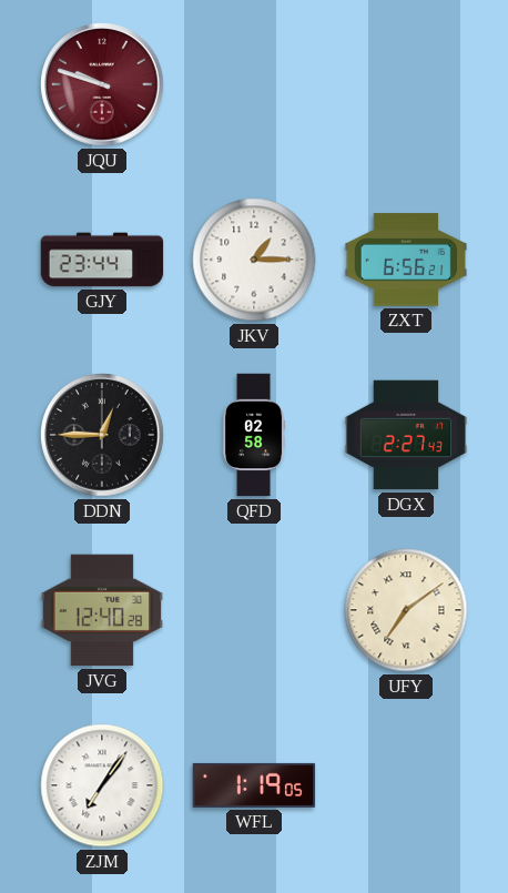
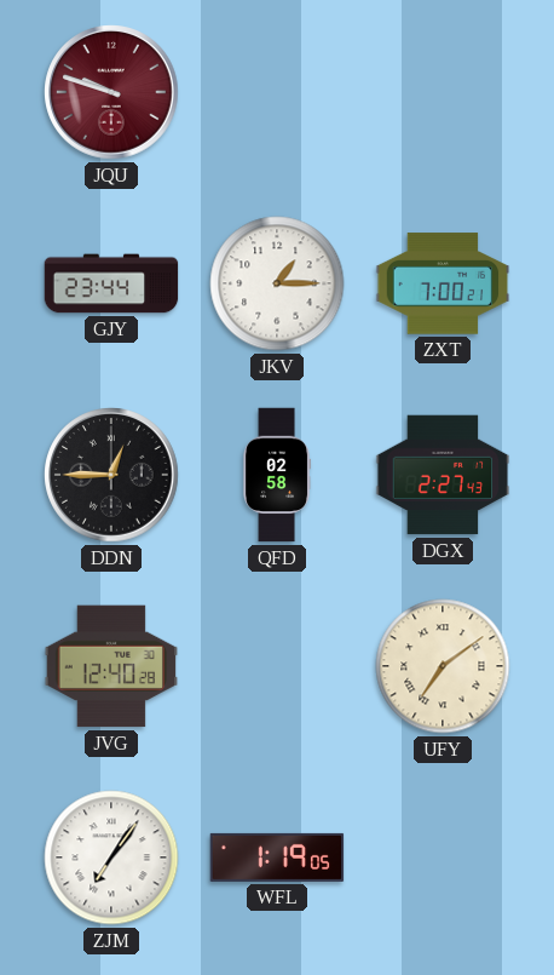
ZXT: 6:56 -> 7:00 (443, 283)
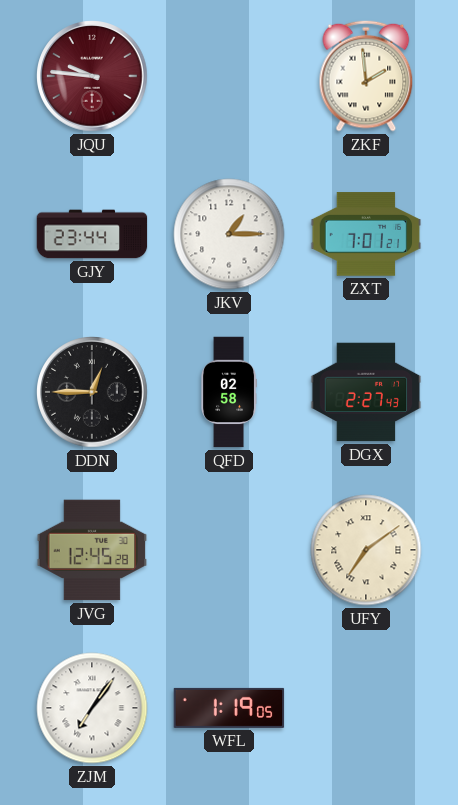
JQU: 9:48 -> 9:46 (92, 76)
ZKF: none -> 1:59 (366, 76)
ZXT: 7:00 -> 7:01 (366, 234)
JVG: 12:40 -> 12:45 (92, 550)
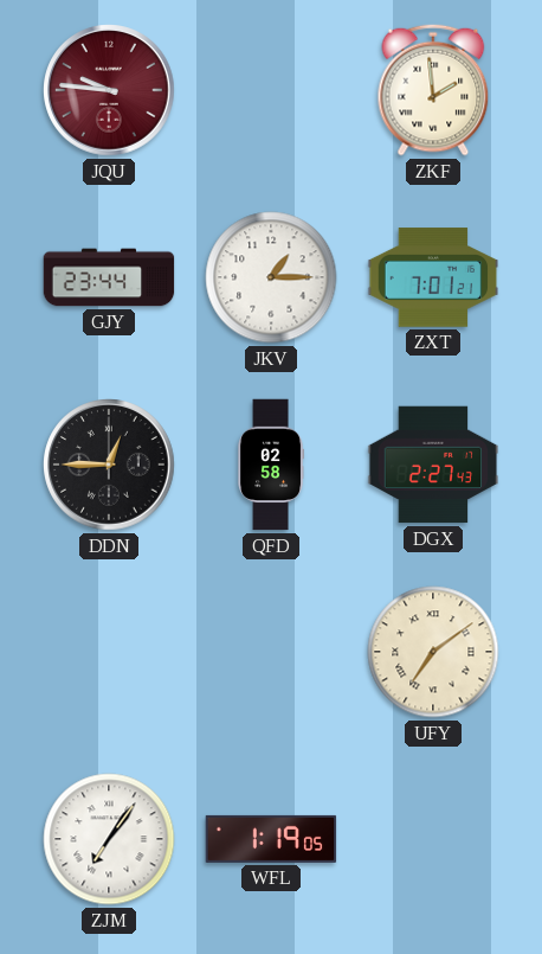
JVG: 12:45 -> none (92, 550)
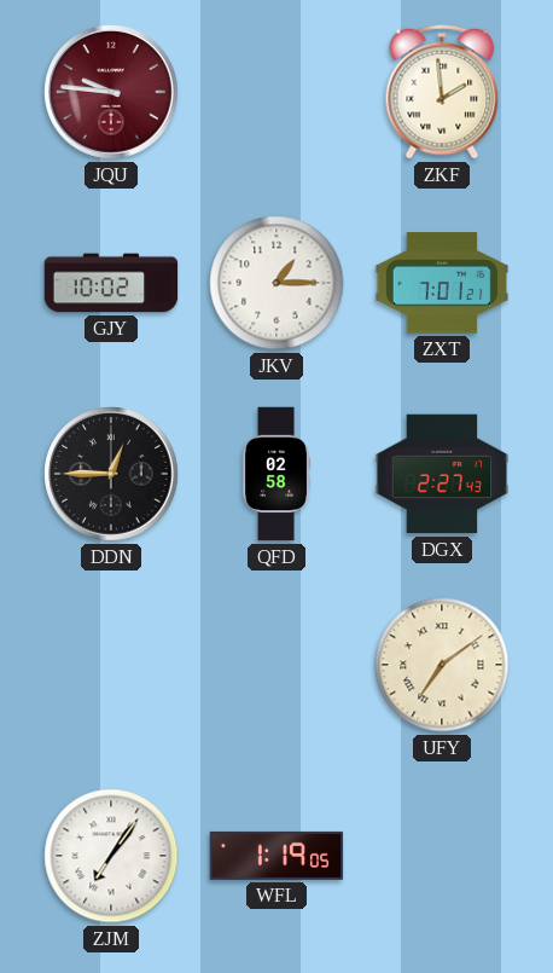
GJY: 23:44 -> 10:02 (111, 283)
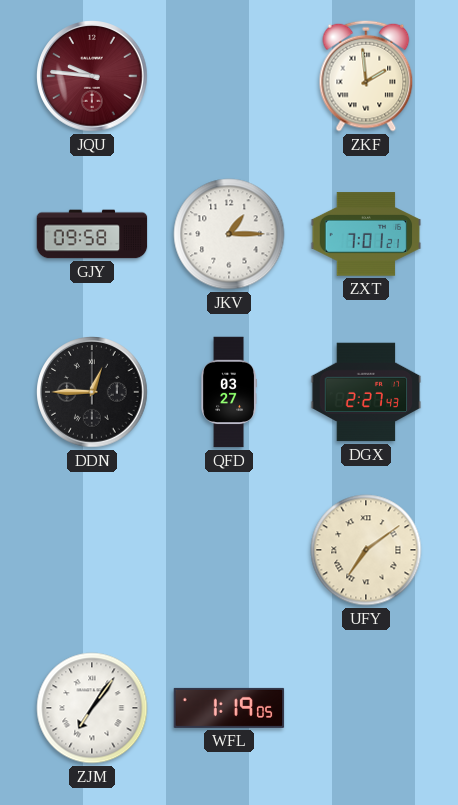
GJY: 10:02 -> 09:58 (92, 234)
QFD: 02:58 -> 03:27 (228, 392)
